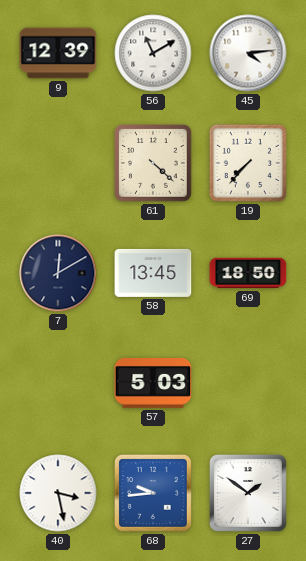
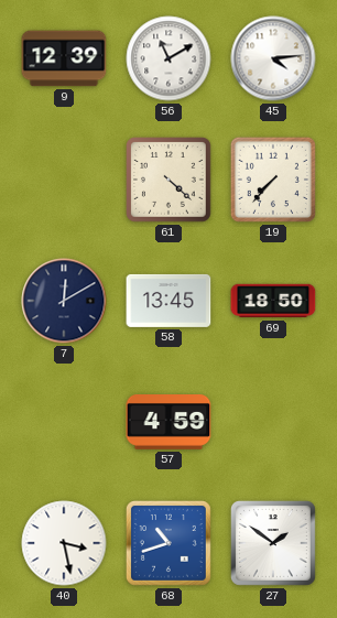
57: 5:03 -> 4:59 (168, 423)
68: 9:44 -> 10:42 (168, 543)
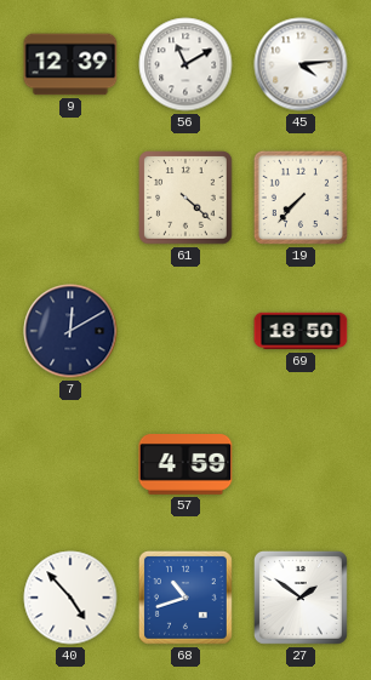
58: 13:45 -> none (168, 301)
40: 3:28 -> 4:53 (70, 598)
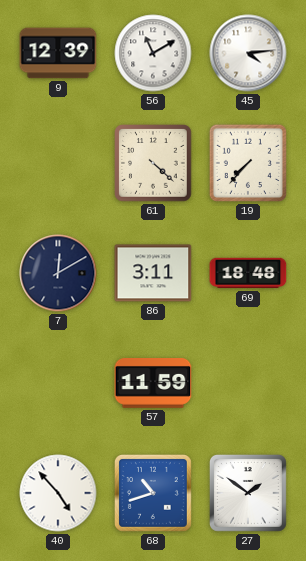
86: none -> 3:11 (153, 273)
69: 18:50 -> 18:48 (248, 273)
57: 4:59 -> 11:59 (153, 384)
